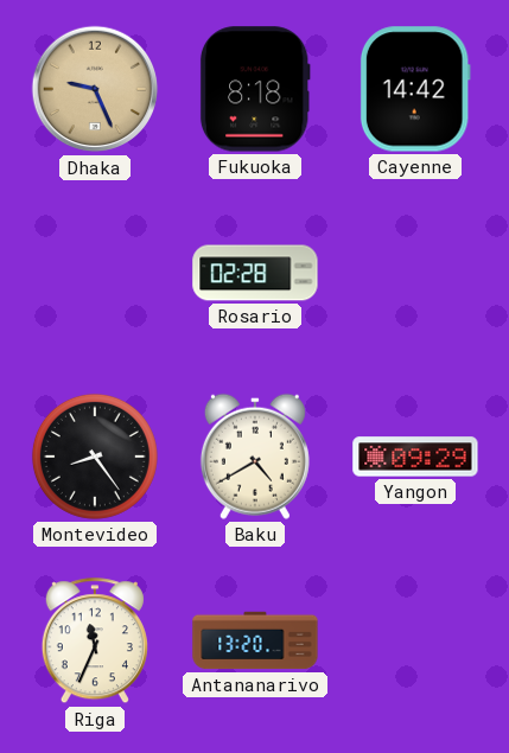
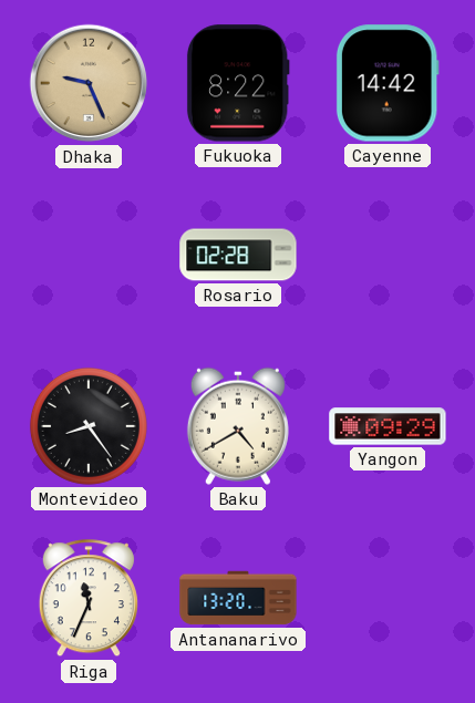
Fukuoka: 8:18 -> 8:22 (238, 83)
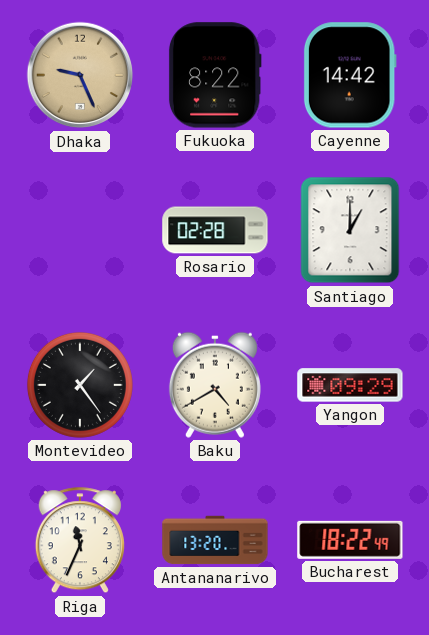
Santiago: none -> 1:00 (350, 230)
Montevideo: 8:24 -> 1:24 (80, 385)
Bucharest: none -> 18:22 (350, 540)
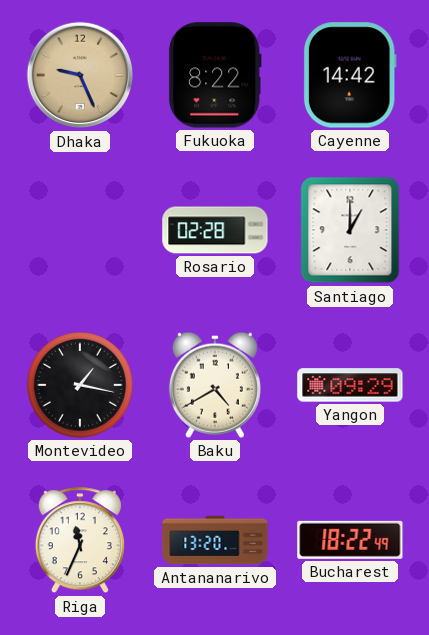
Montevideo: 1:24 -> 1:17 (80, 385)
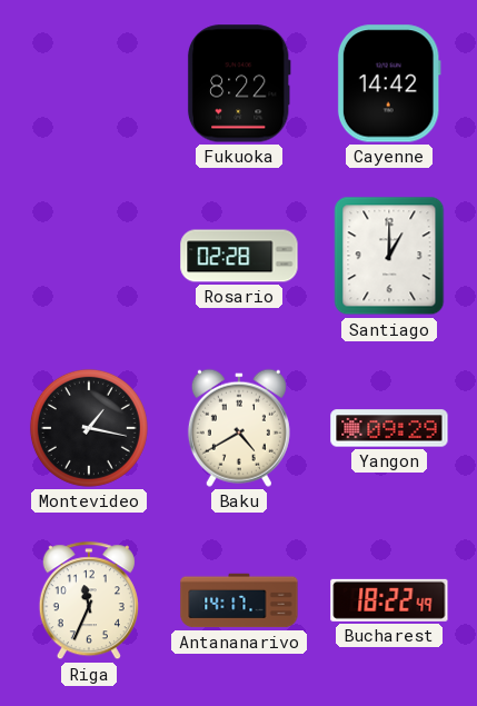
Dhaka: 9:26 -> none (80, 75)
Antananarivo: 13:20 -> 14:17 (239, 600)
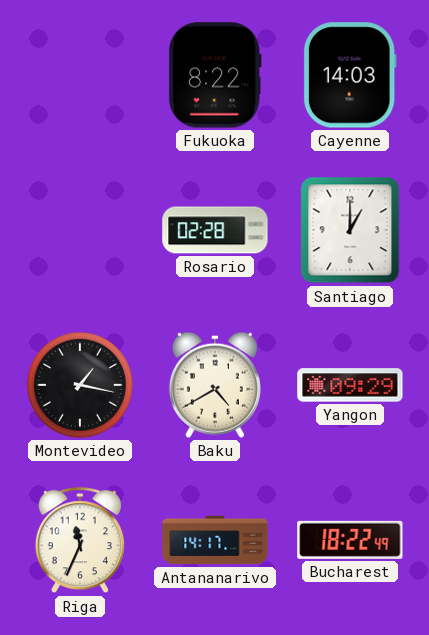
Cayenne: 14:42 -> 14:03 (350, 75)
